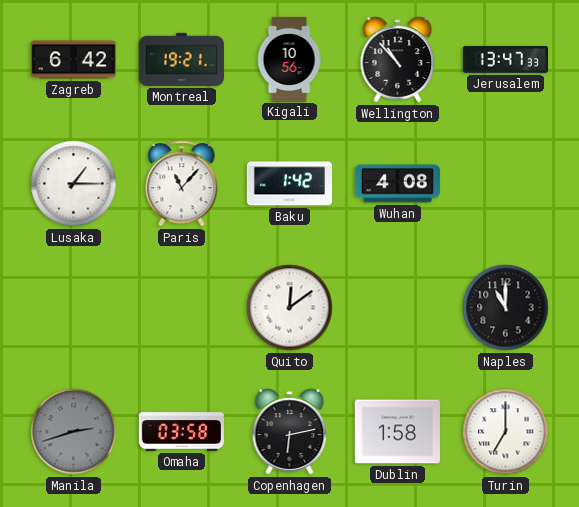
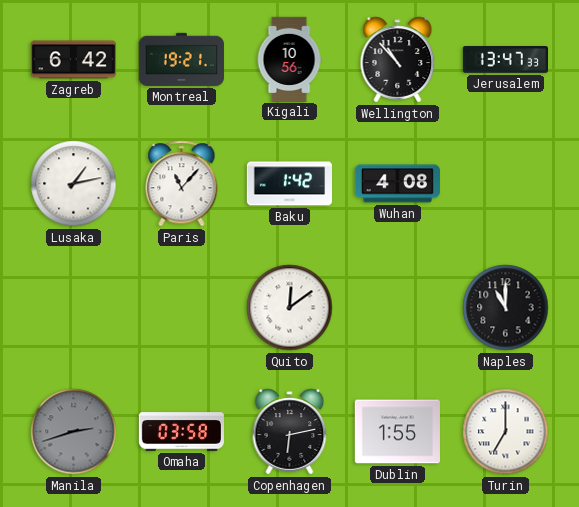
Lusaka: 1:15 -> 1:13 (74, 184)
Dublin: 1:58 -> 1:55 (397, 432)
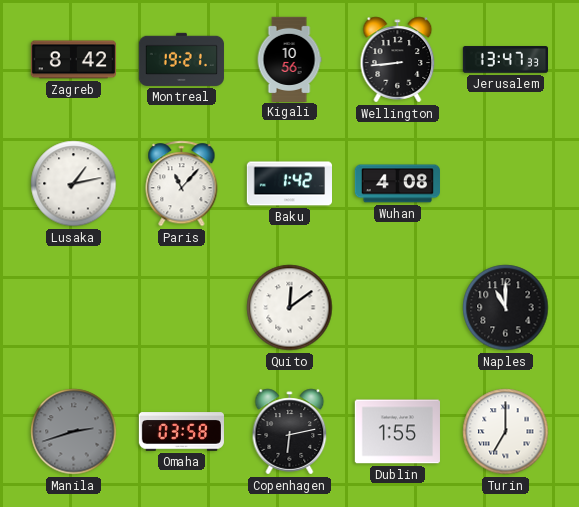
Zagreb: 6:42 -> 8:42 (73, 60)
Wellington: 10:53 -> 8:44 (398, 60)
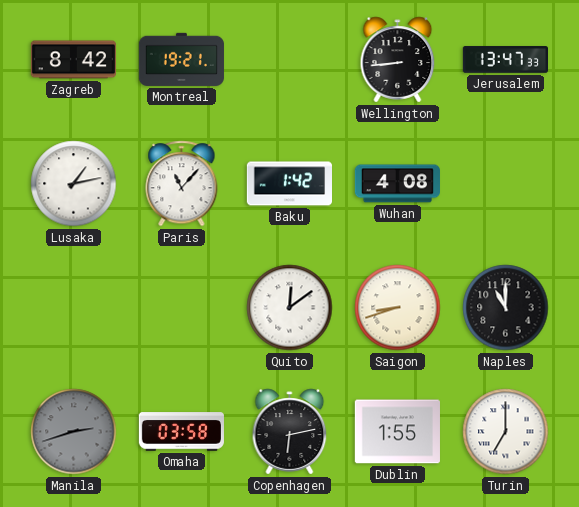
Kigali: 10:56 -> none (289, 59)
Saigon: none -> 8:42 (398, 308)
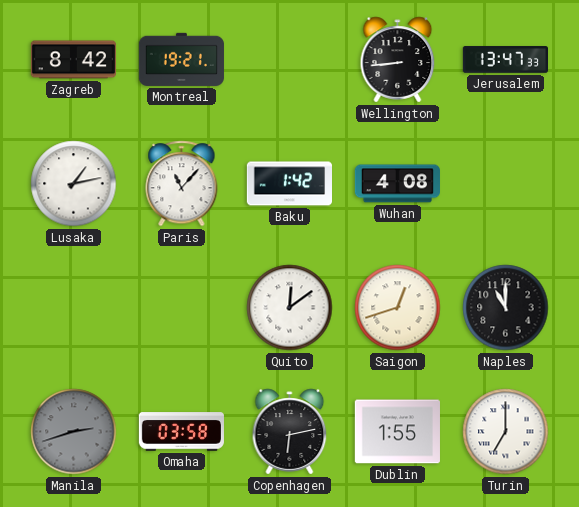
Saigon: 8:42 -> 12:42 (398, 308)
